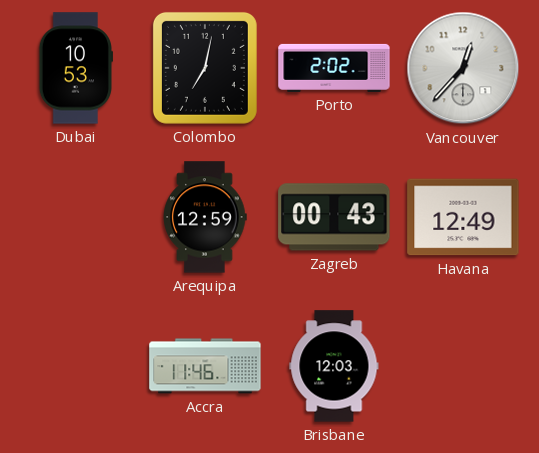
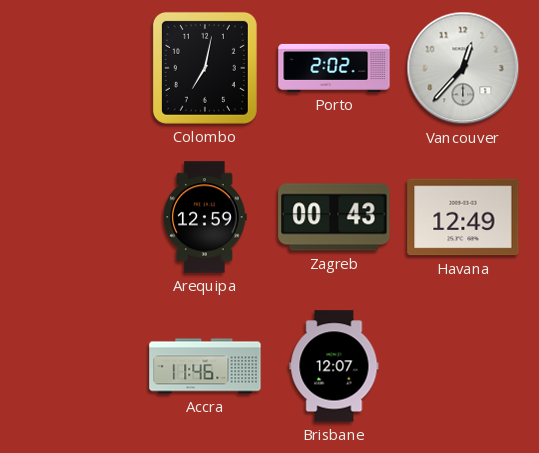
Dubai: 10:53 -> none (76, 68)
Brisbane: 12:03 -> 12:07 (334, 366)
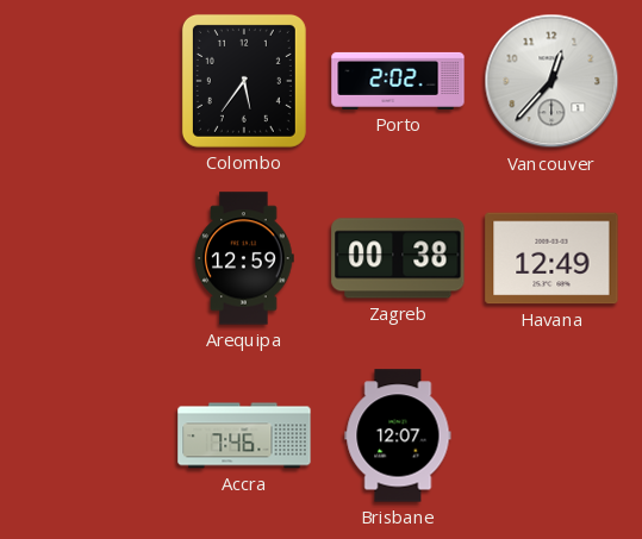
Colombo: 7:02 -> 5:36 (244, 81)
Zagreb: 00:43 -> 00:38 (398, 258)
Accra: 11:46 -> 7:46 (244, 435)
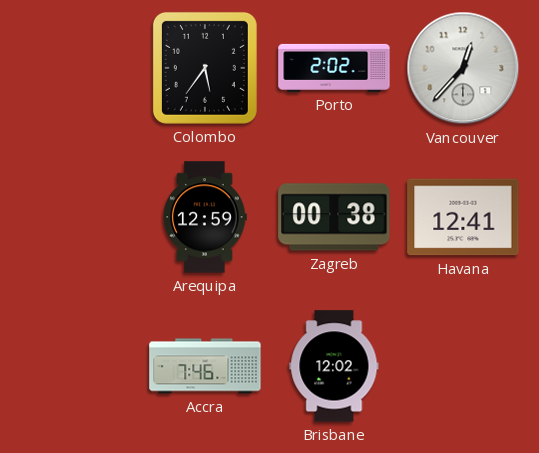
Havana: 12:49 -> 12:41 (463, 217)
Brisbane: 12:07 -> 12:02 (334, 366)
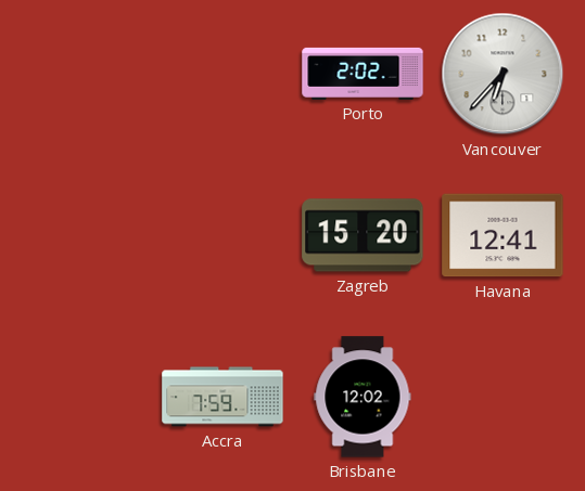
Colombo: 5:36 -> none (205, 68)
Vancouver: 12:37 -> 6:37 (503, 74)
Arequipa: 12:59 -> none (205, 217)
Zagreb: 00:38 -> 15:20 (363, 235)
Accra: 7:46 -> 7:59 (222, 397)
